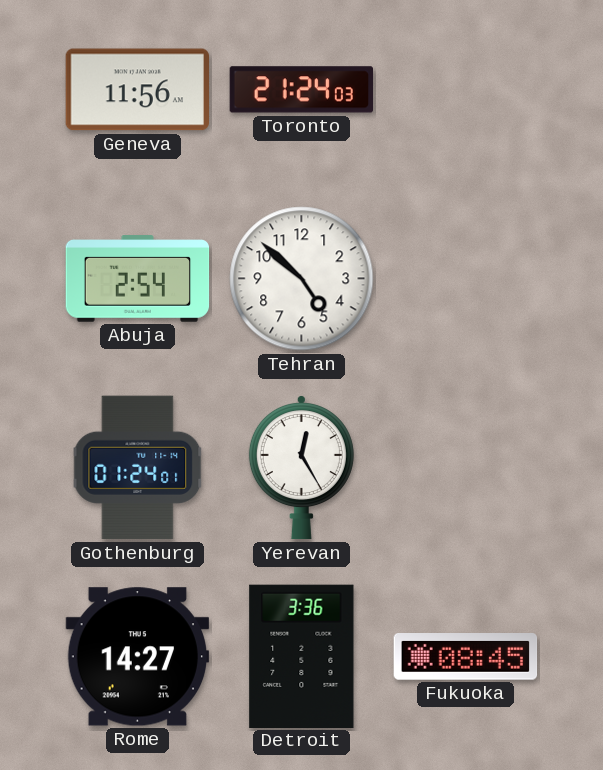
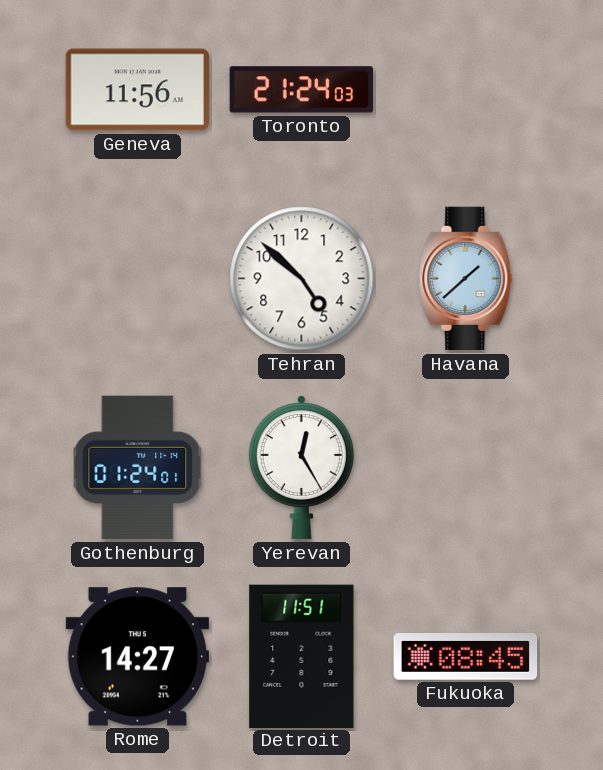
Abuja: 2:54 -> none (138, 279)
Havana: none -> 1:38 (466, 279)
Detroit: 3:36 -> 11:51 (302, 656)
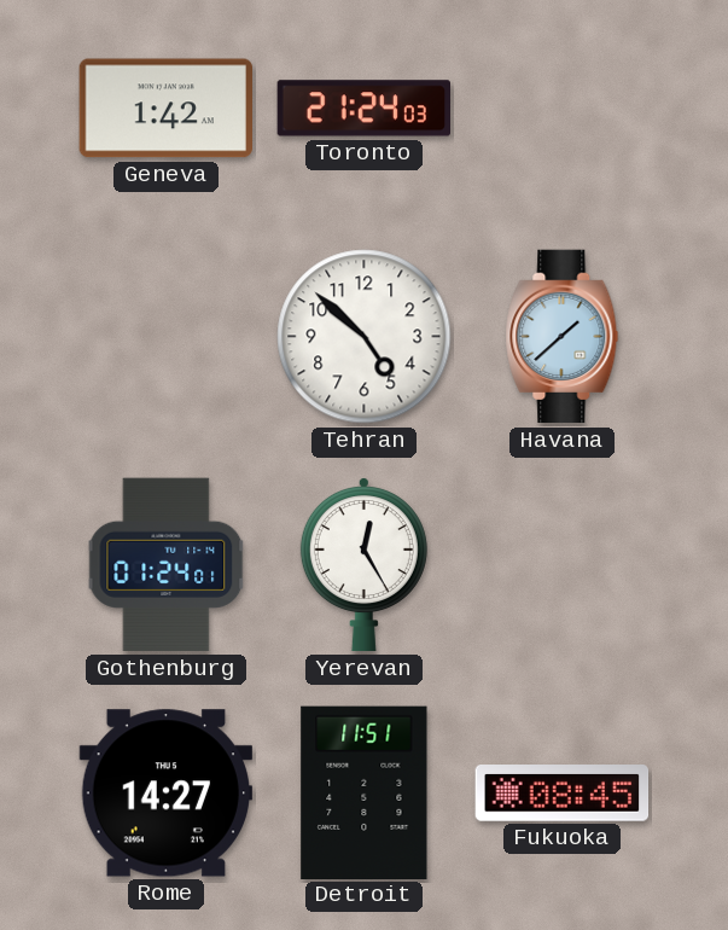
Geneva: 11:56 -> 1:42 (165, 109)
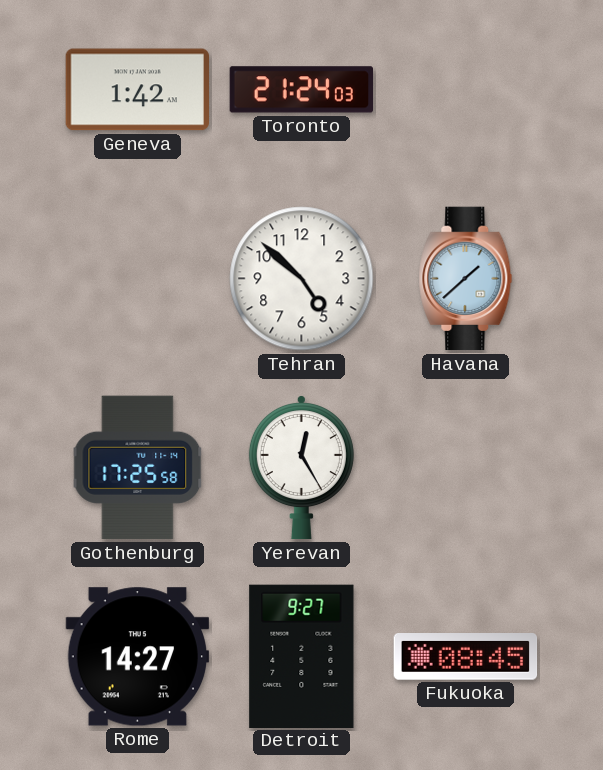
Gothenburg: 01:24 -> 17:25 (138, 468)
Detroit: 11:51 -> 9:27 (302, 656)
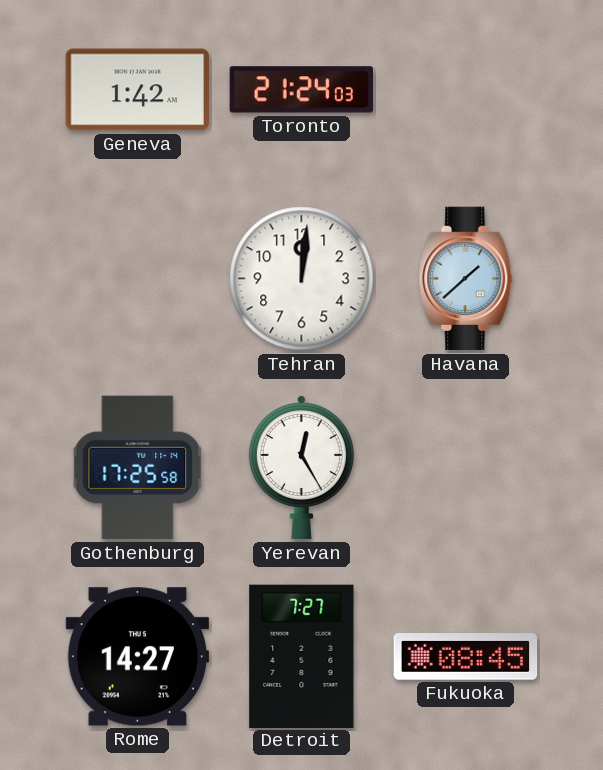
Tehran: 4:52 -> 12:01 (302, 279)
Detroit: 9:27 -> 7:27 (302, 656)
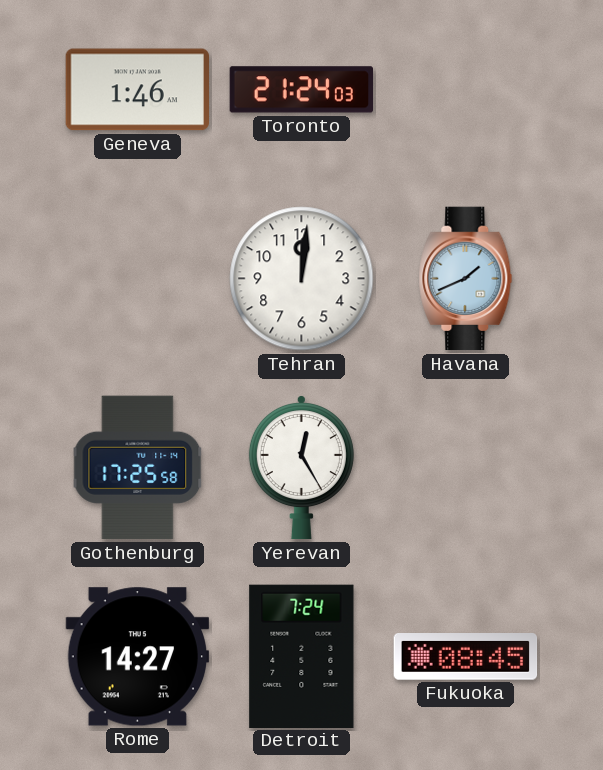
Geneva: 1:42 -> 1:46 (137, 90)
Havana: 1:38 -> 1:41 (466, 279)
Detroit: 7:27 -> 7:24 (302, 656)
